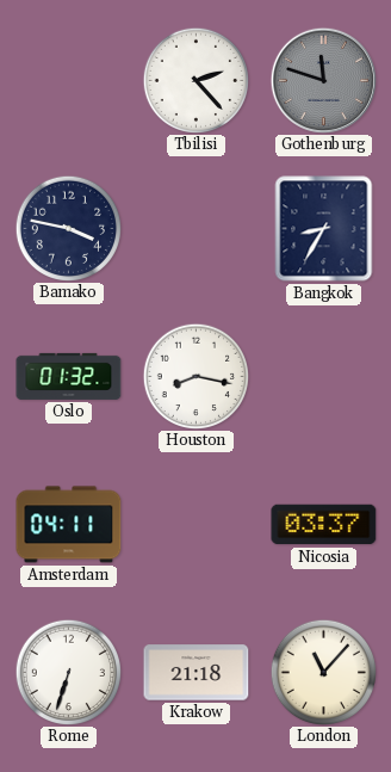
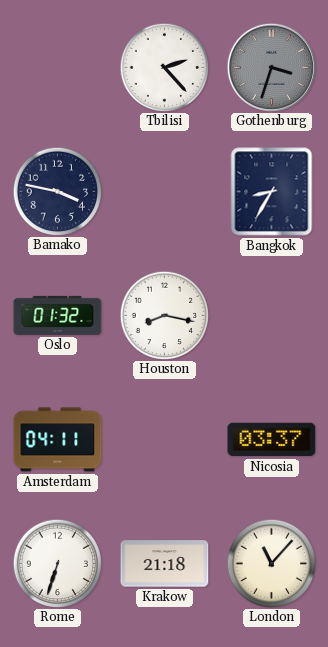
Gothenburg: 11:48 -> 3:33 (271, 67)
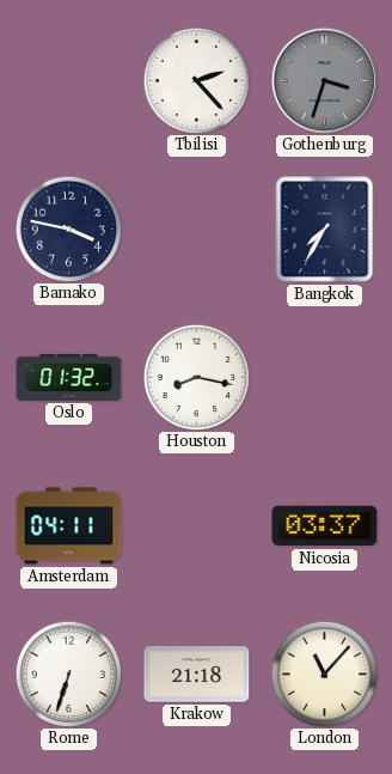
Bangkok: 8:35 -> 7:35 (325, 230)
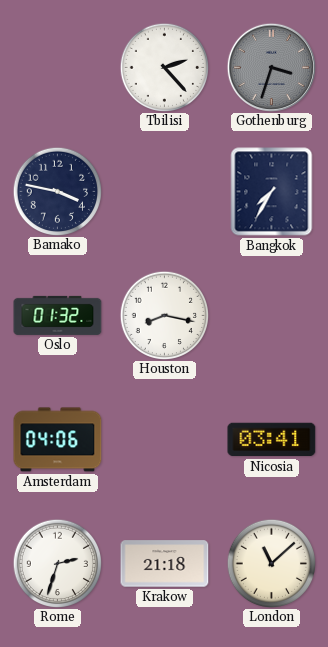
Amsterdam: 04:11 -> 04:06 (58, 440)
Nicosia: 03:37 -> 03:41 (272, 440)
Rome: 6:33 -> 2:33 (57, 563)
London: 11:07 -> 11:08 (271, 563)
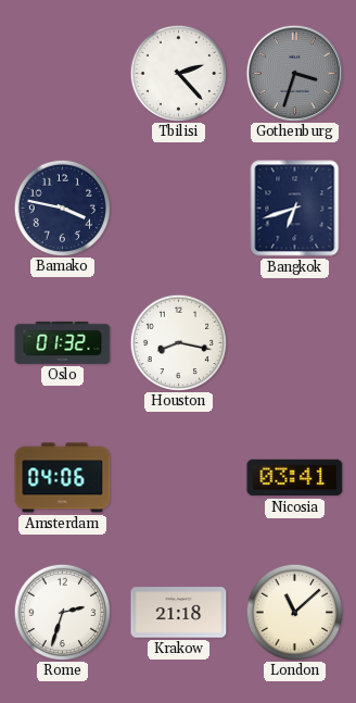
Bangkok: 7:35 -> 6:42 (295, 209)
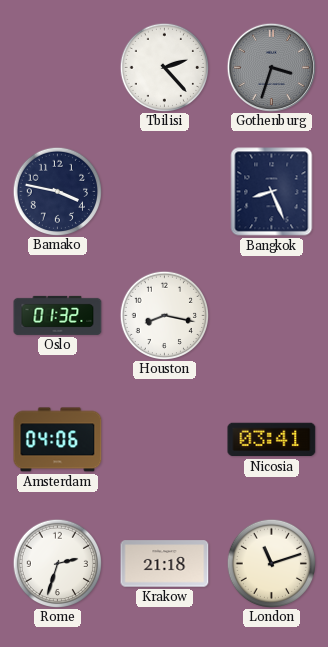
Bangkok: 6:42 -> 8:26 (272, 192)
London: 11:08 -> 11:12 (271, 563)
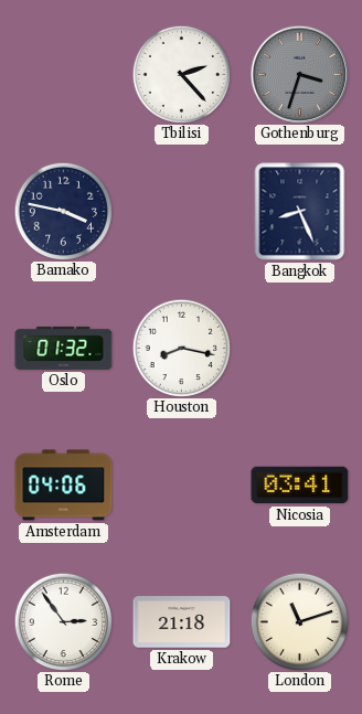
Rome: 2:33 -> 2:54 (63, 621)
